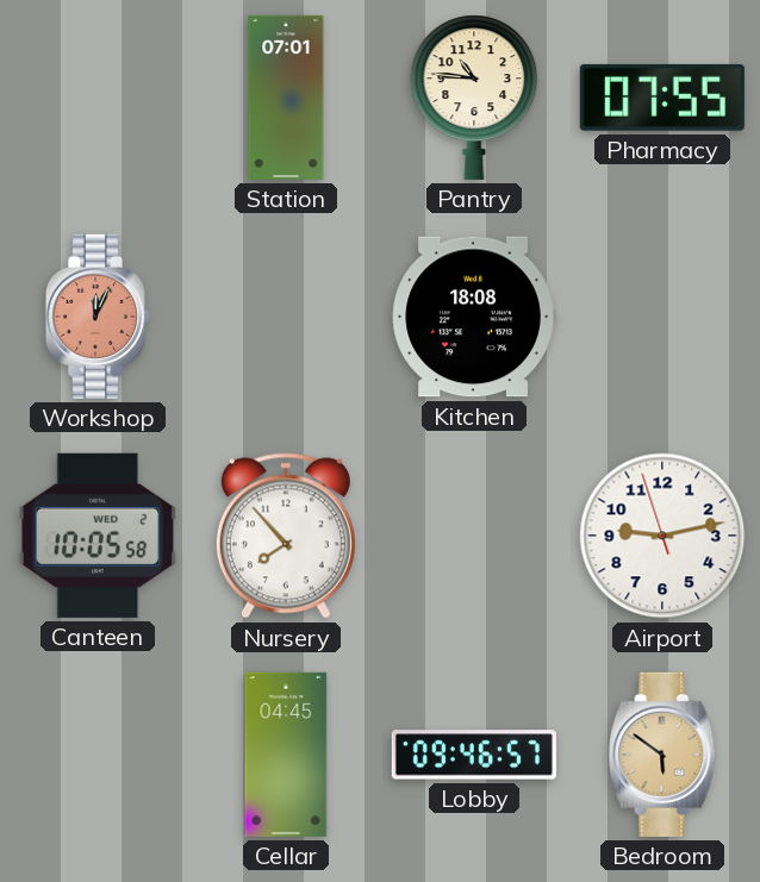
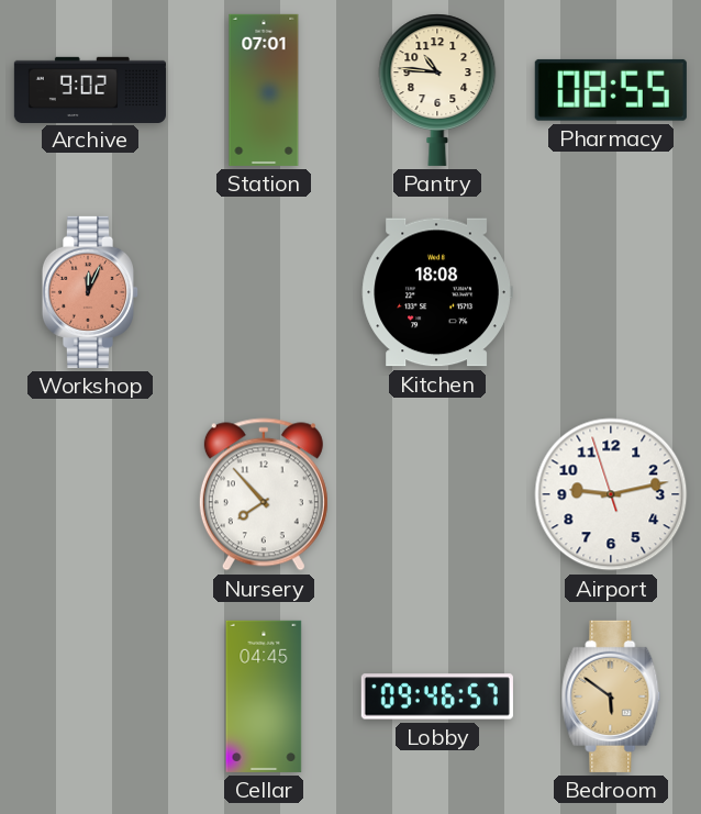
Archive: none -> 9:02 (90, 89)
Pharmacy: 07:55 -> 08:55 (611, 90)
Canteen: 10:05 -> none (98, 536)
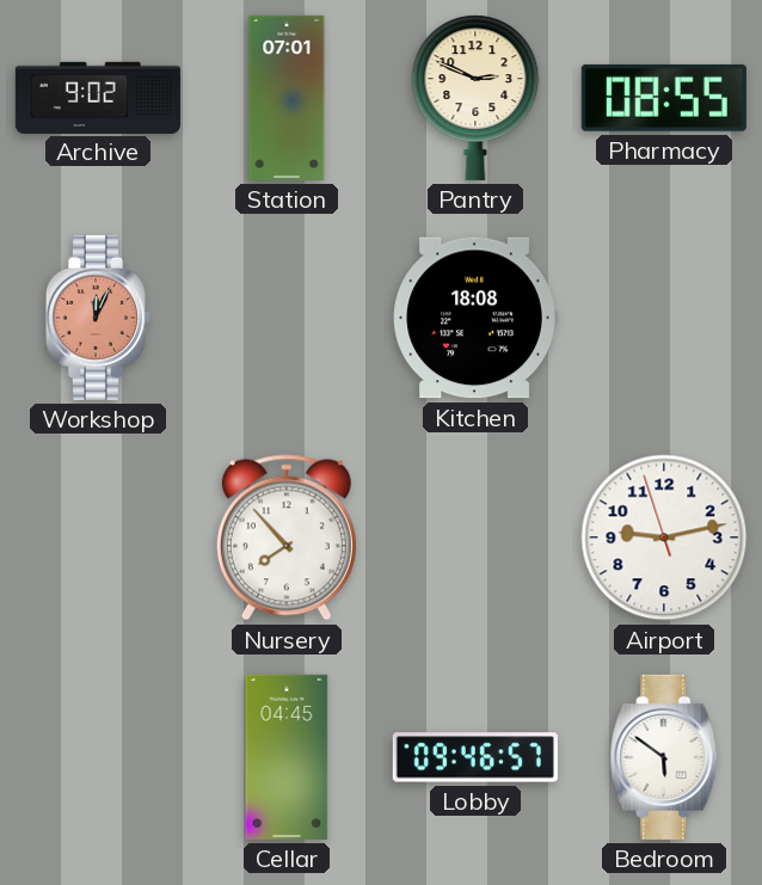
Pantry: 10:46 -> 2:49 (475, 98)
Bedroom dial: champagne -> white (664, 757)
